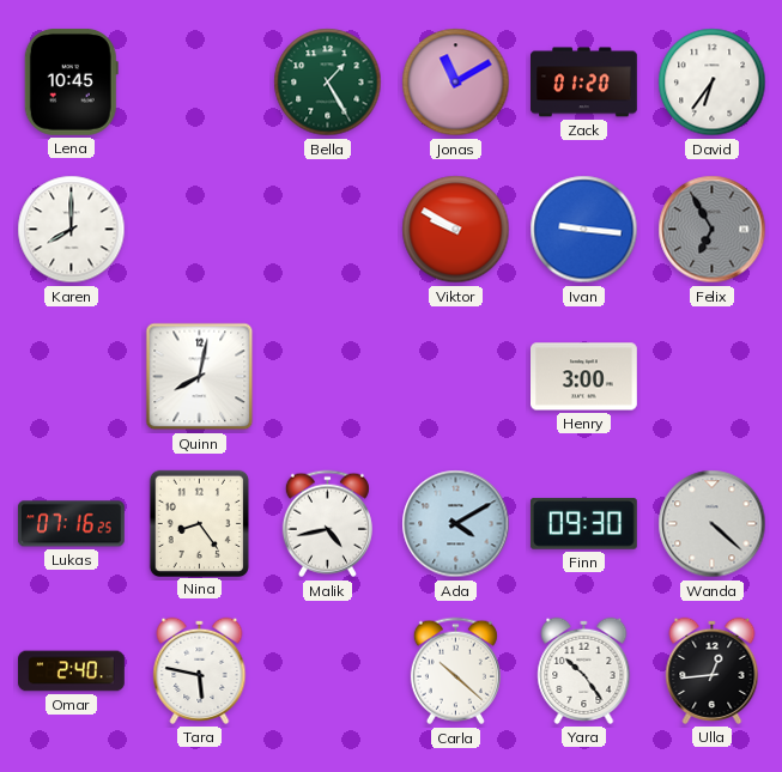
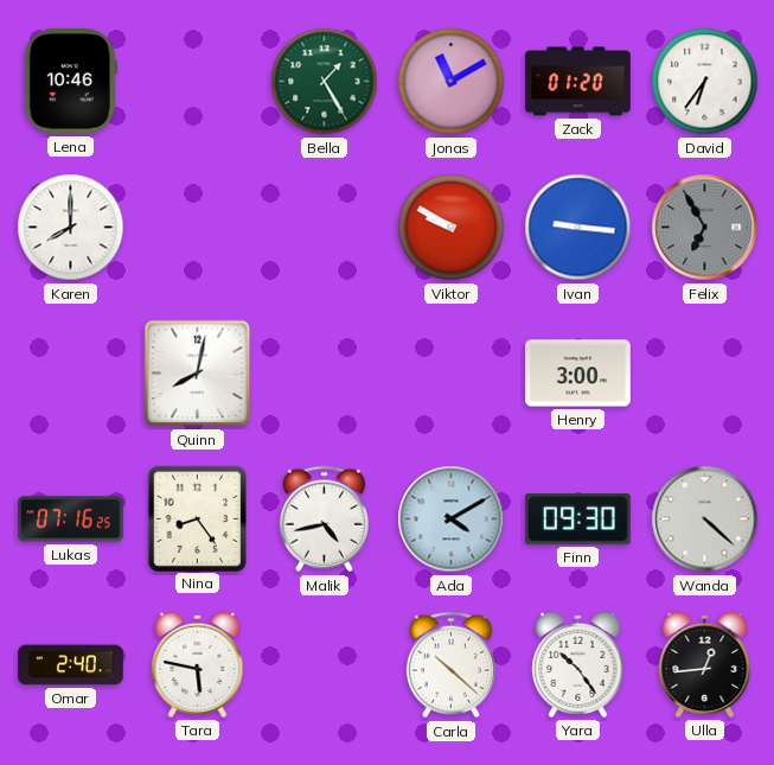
Lena: 10:45 -> 10:46 (70, 81)
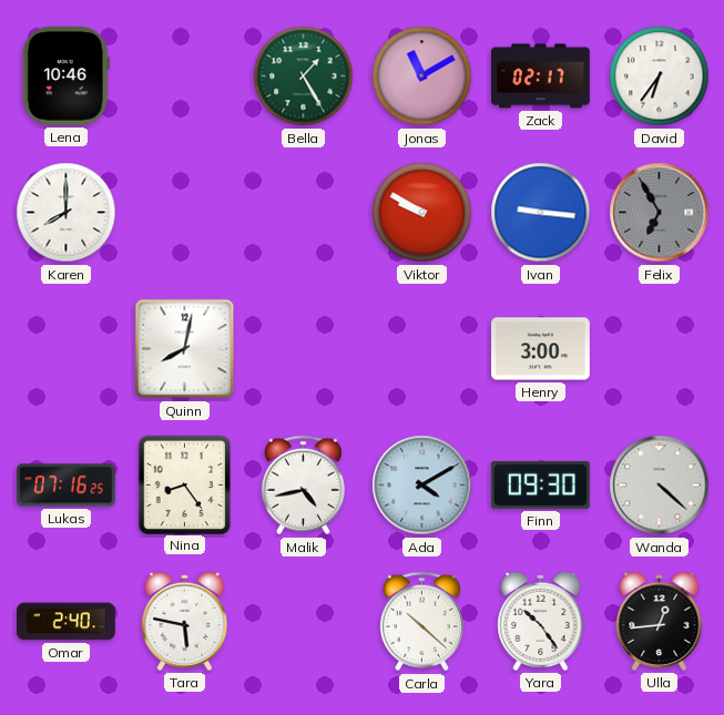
Zack: 01:20 -> 02:17 (541, 76)
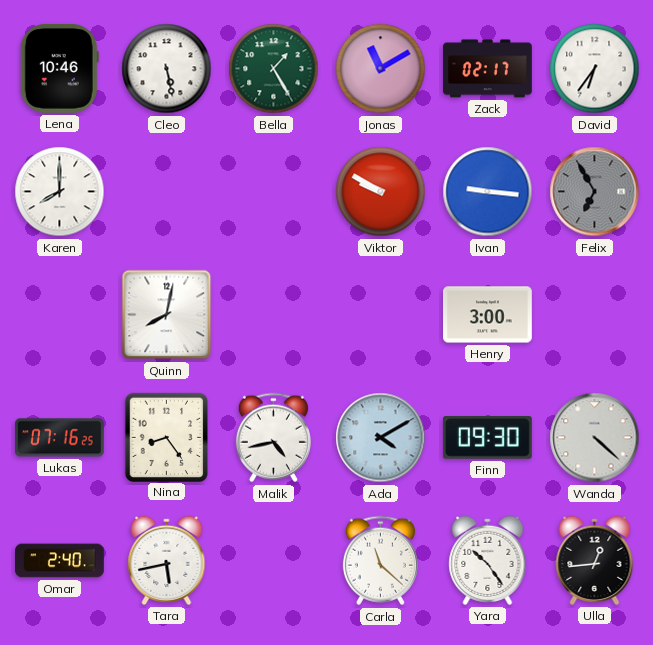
Cleo: none -> 5:28 (167, 69)
Tara: 5:47 -> 5:43 (167, 560)
Carla: 10:22 -> 11:22 (380, 561)
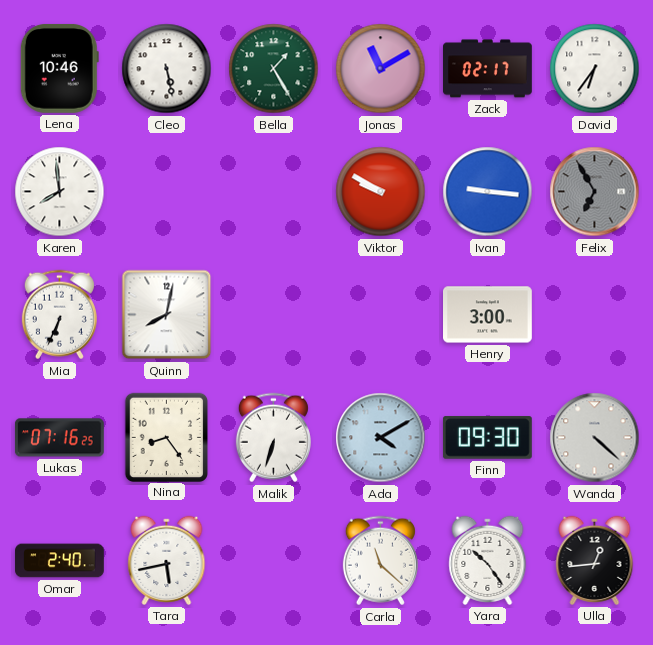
Karen: 8:00 -> 7:59 (60, 192)
Mia: none -> 6:34 (59, 315)
Malik: 4:43 -> 6:33 (273, 438)
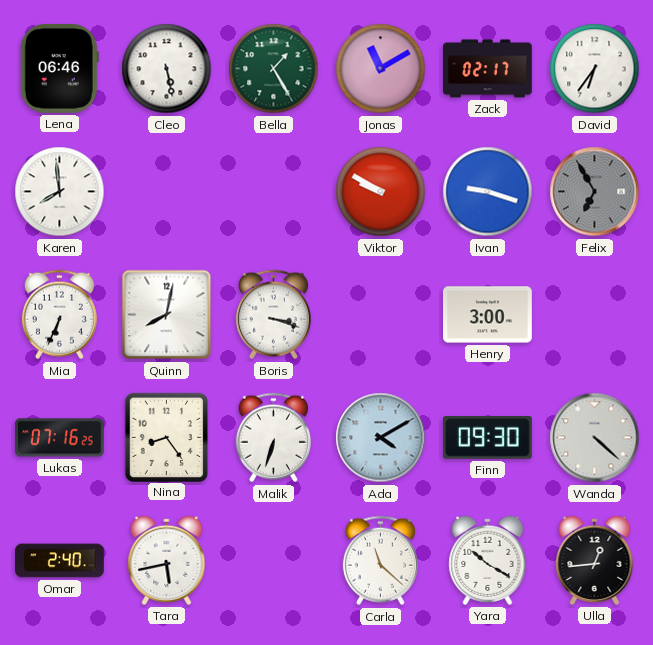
Lena: 10:46 -> 06:46 (59, 68)
Ivan: 9:16 -> 9:18 (488, 192)
Boris: none -> 3:18 (273, 315)
Yara: 10:24 -> 10:20 (488, 560)
